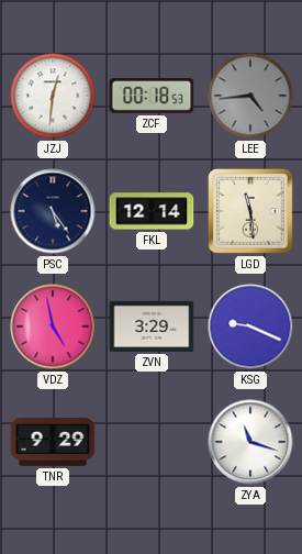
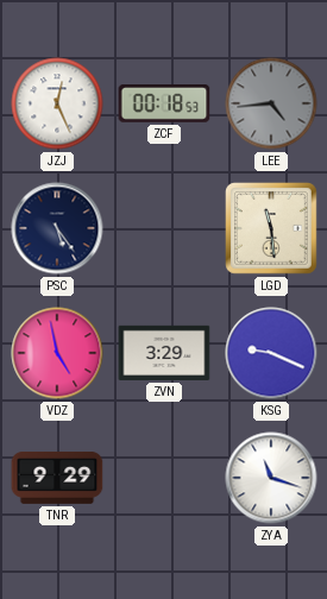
JZJ: 12:31 -> 12:26 (57, 103)
FKL: 12:14 -> none (152, 211)
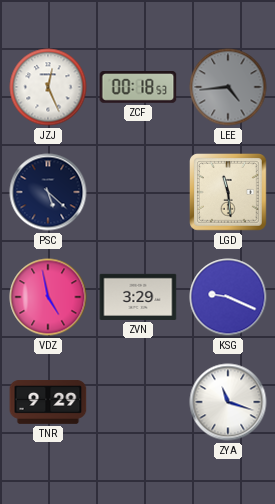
PSC: 5:24 -> 5:22 (48, 192)
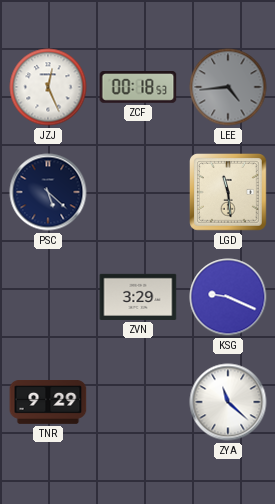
VDZ: 4:58 -> none (48, 297)
ZYA: 11:18 -> 11:22 (228, 402)
